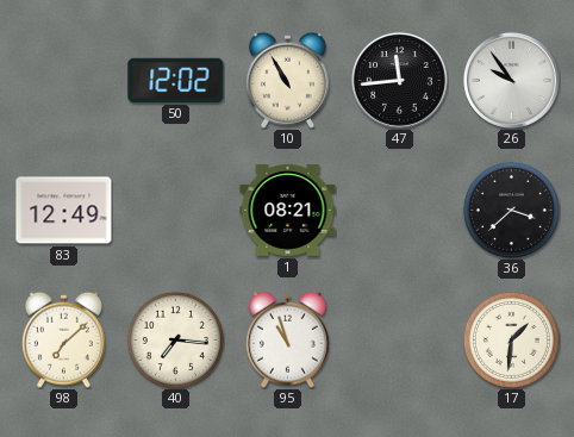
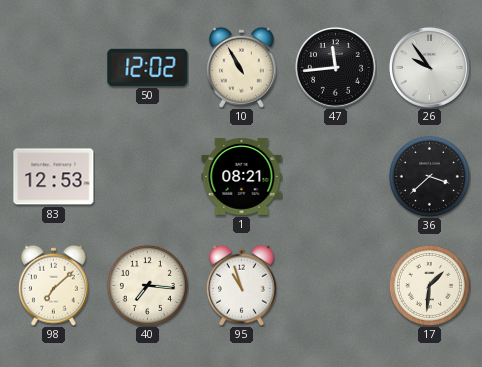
83: 12:49 -> 12:53 (54, 177)
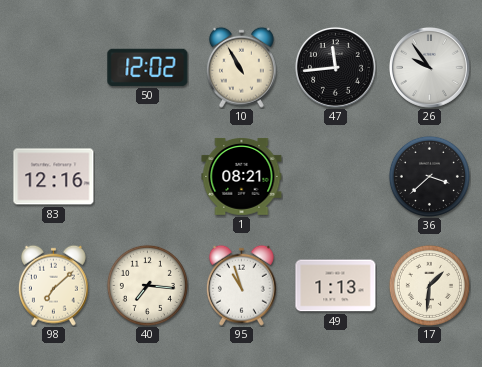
83: 12:53 -> 12:16 (54, 177)
49: none -> 1:13 (336, 286)
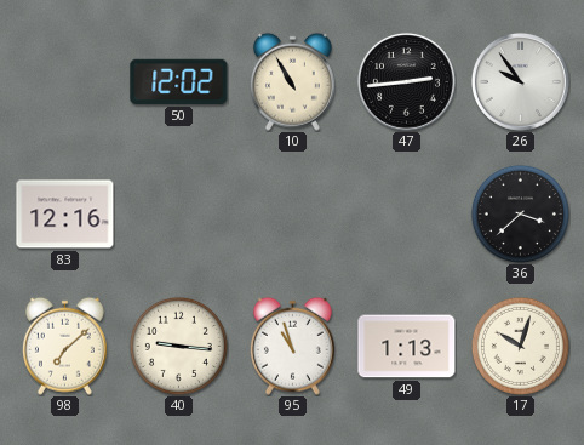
47: 11:44 -> 2:44 (406, 81)
1: 08:21 -> none (242, 176)
40: 7:16 -> 9:16 (178, 346)
17: 1:31 -> 10:03 (520, 346)
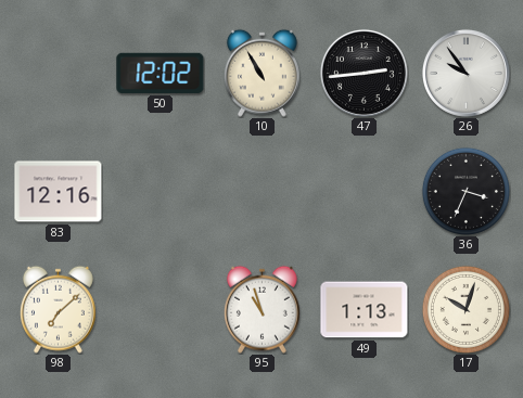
36: 3:38 -> 3:34 (465, 191)
40: 9:16 -> none (178, 346)
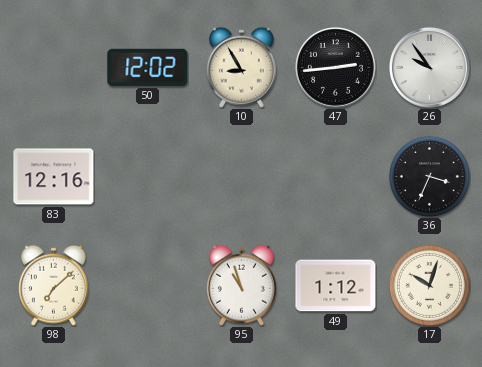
10: 10:55 -> 8:55 (241, 67)
49: 1:13 -> 1:12 (336, 286)
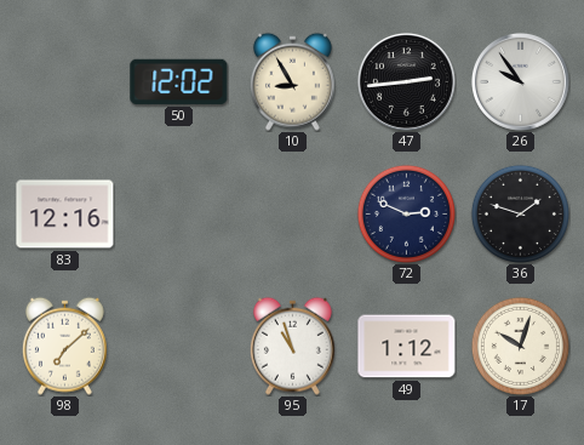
72: none -> 2:49 (406, 213)
36: 3:34 -> 1:48 (520, 213)
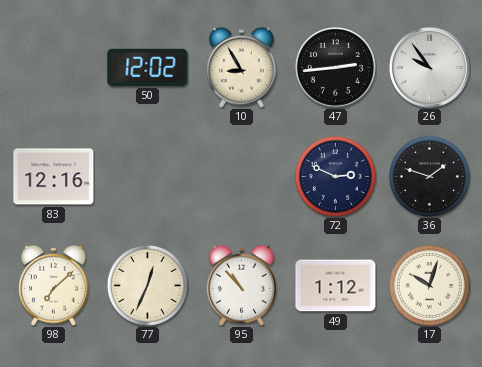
77: none -> 12:34 (147, 285)
95: 10:57 -> 10:53 (241, 285)
